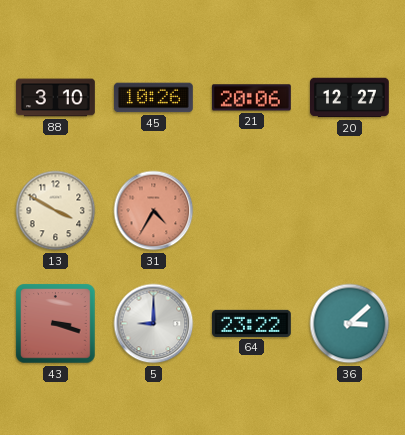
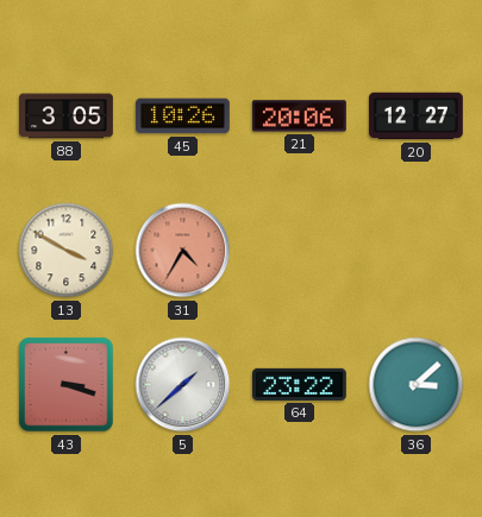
88: 3:10 -> 3:05 (67, 116)
5: 9:00 -> 1:38 (183, 385)
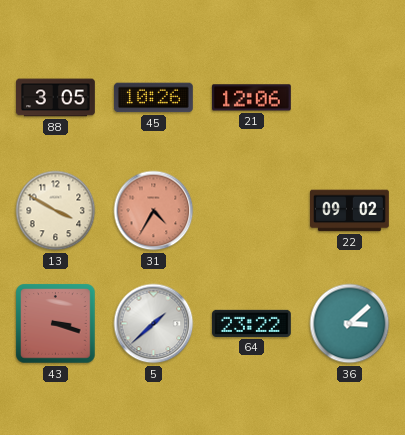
21: 20:06 -> 12:06 (251, 98)
20: 12:27 -> none (417, 116)
22: none -> 09:02 (350, 211)
